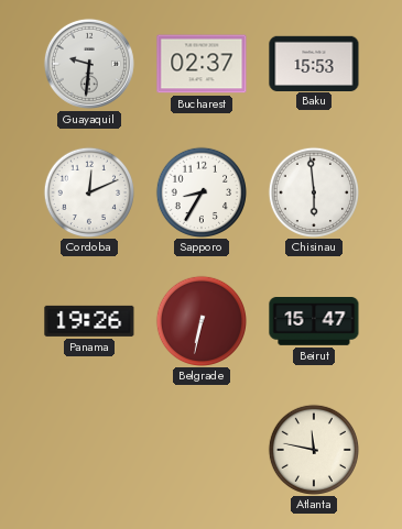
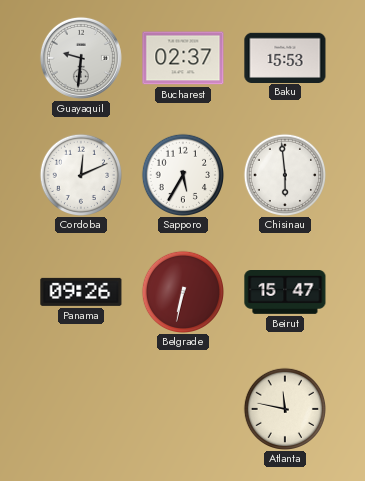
Sapporo: 8:35 -> 5:35 (182, 174)
Panama: 19:26 -> 09:26 (81, 292)
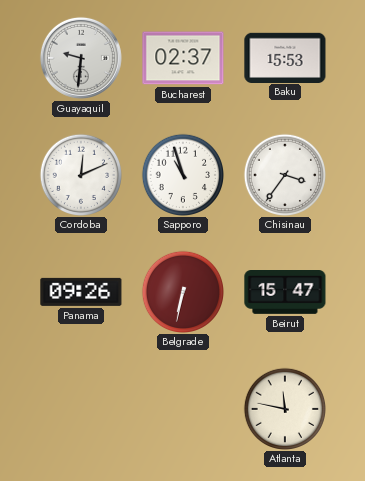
Sapporo: 5:35 -> 10:57 (182, 174)
Chisinau: 5:59 -> 3:36 (284, 174)
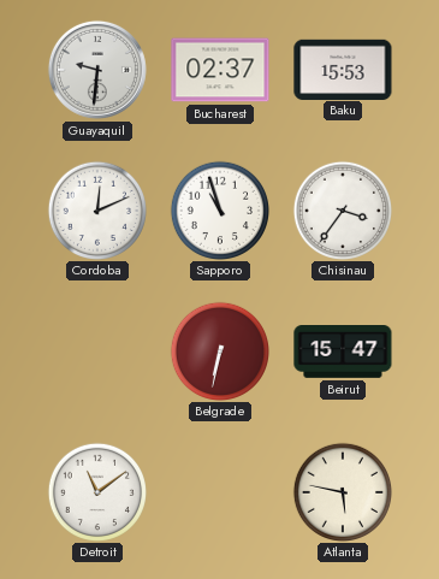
Panama: 09:26 -> none (81, 292)
Detroit: none -> 11:09 (96, 491)
Atlanta: 11:47 -> 5:47 (342, 491)
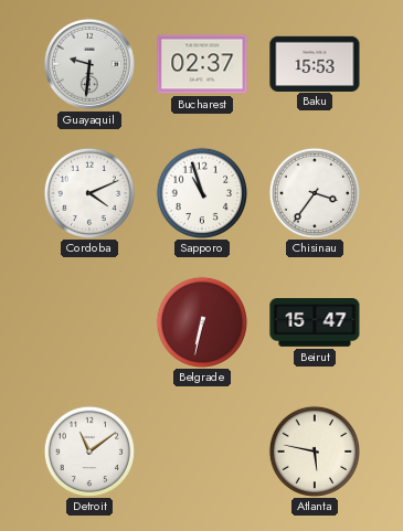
Cordoba: 12:11 -> 4:11 (88, 192)
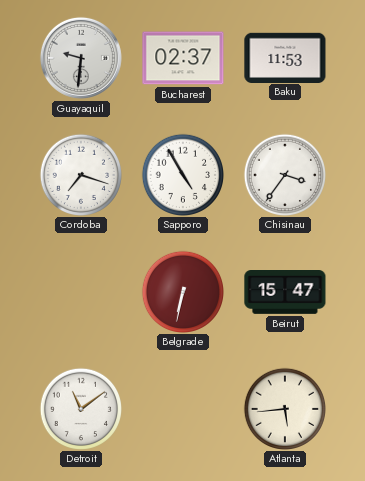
Baku: 15:53 -> 11:53 (285, 57)
Cordoba: 4:11 -> 7:18 (80, 174)
Sapporo: 10:57 -> 4:55 (182, 174)
Atlanta: 5:47 -> 5:44 (284, 408)
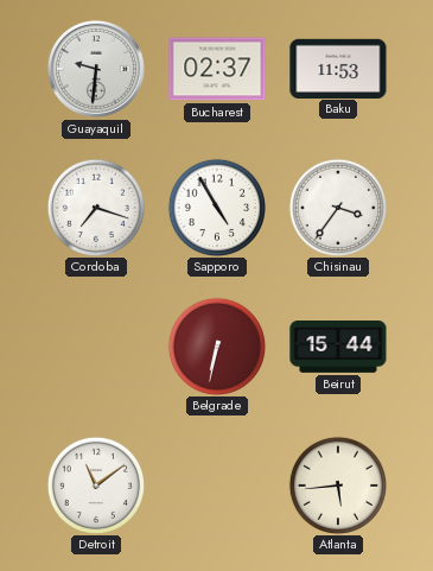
Beirut: 15:47 -> 15:44 (338, 348)
